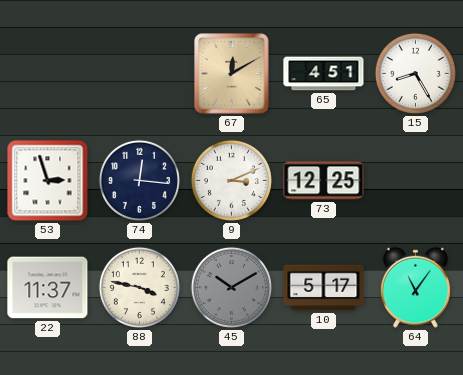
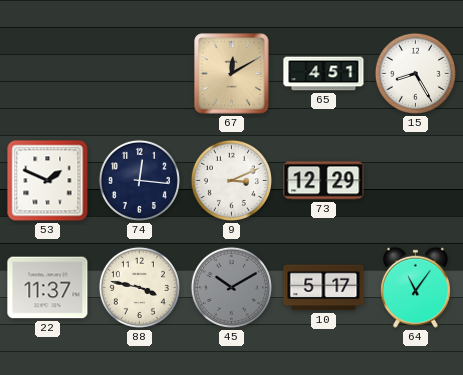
53: 2:57 -> 1:49 (48, 181)
73: 12:25 -> 12:29 (324, 181)
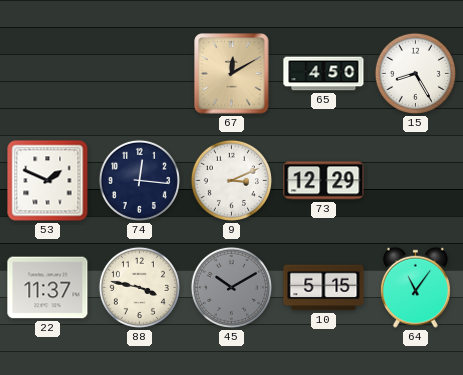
65: 4:51 -> 4:50 (324, 74)
10: 5:17 -> 5:15 (324, 288)
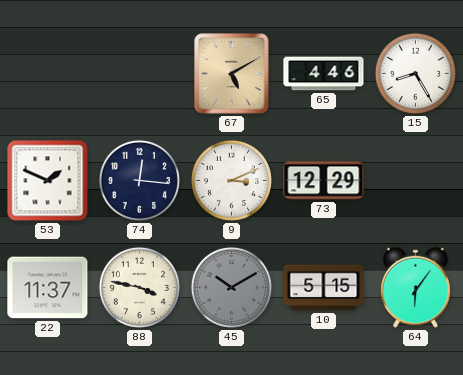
67: 12:10 -> 5:10 (232, 74)
65: 4:50 -> 4:46 (324, 74)
64: 11:06 -> 6:06 (415, 287)
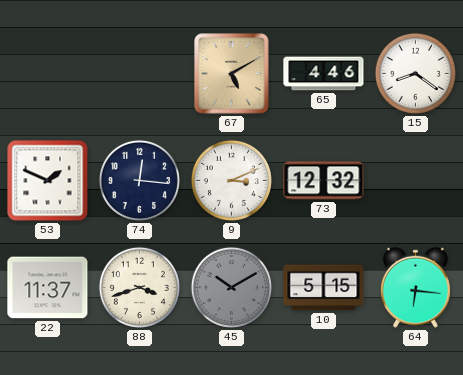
15: 8:25 -> 8:21 (415, 73)
73: 12:29 -> 12:32 (324, 181)
88: 3:47 -> 3:42 (139, 287)
64: 6:06 -> 6:16 (415, 287)
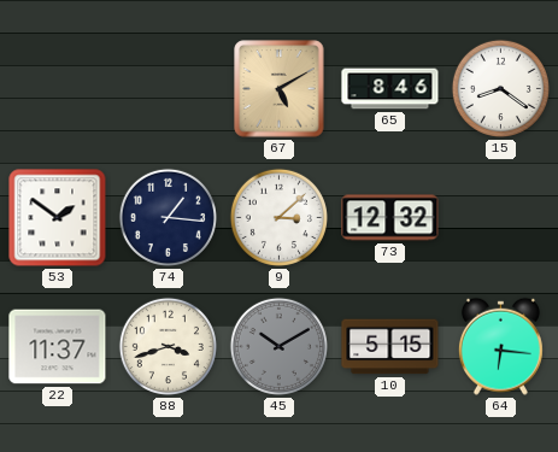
65: 4:46 -> 8:46 (390, 89)
53: 1:49 -> 1:51 (58, 218)
74: 12:16 -> 1:16 (168, 217)
9: 3:11 -> 3:08 (278, 217)
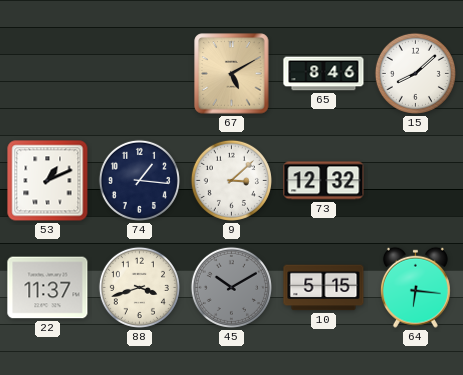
15: 8:21 -> 8:08 (415, 73)
53: 1:51 -> 1:11 (48, 181)
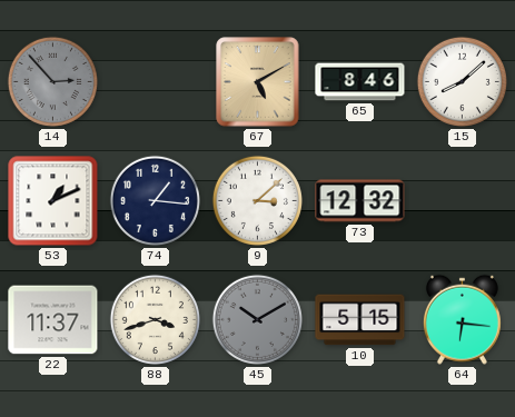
14: none -> 2:53 (52, 81)
